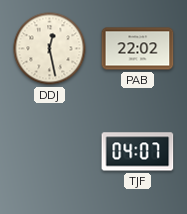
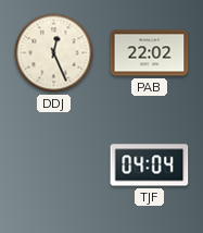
DDJ: 12:28 -> 12:26 (54, 53)
TJF: 04:07 -> 04:04 (150, 165)
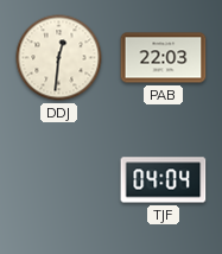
DDJ: 12:26 -> 12:31 (59, 58)
PAB: 22:02 -> 22:03 (164, 58)
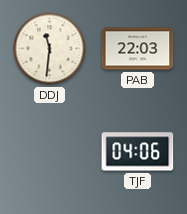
DDJ: 12:31 -> 11:31 (50, 49)
TJF: 04:04 -> 04:06 (138, 152)
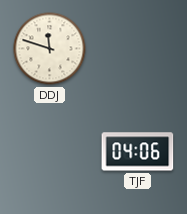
DDJ: 11:31 -> 11:48 (50, 49)
PAB: 22:03 -> none (138, 49)
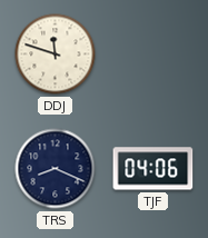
TRS: none -> 8:19 (56, 169)
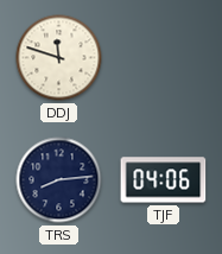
TRS: 8:19 -> 8:14 (59, 180)
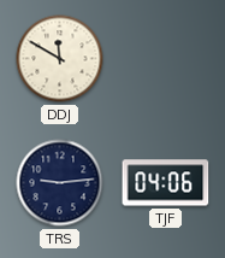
DDJ: 11:48 -> 11:50 (60, 59)
TRS: 8:14 -> 9:14 (60, 183)
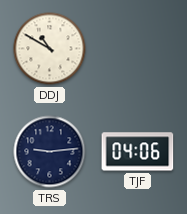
DDJ: 11:50 -> 10:50 (50, 49)
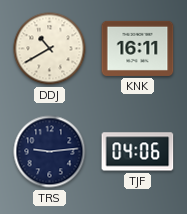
DDJ: 10:50 -> 10:40 (50, 49)
KNK: none -> 16:11 (138, 48)
